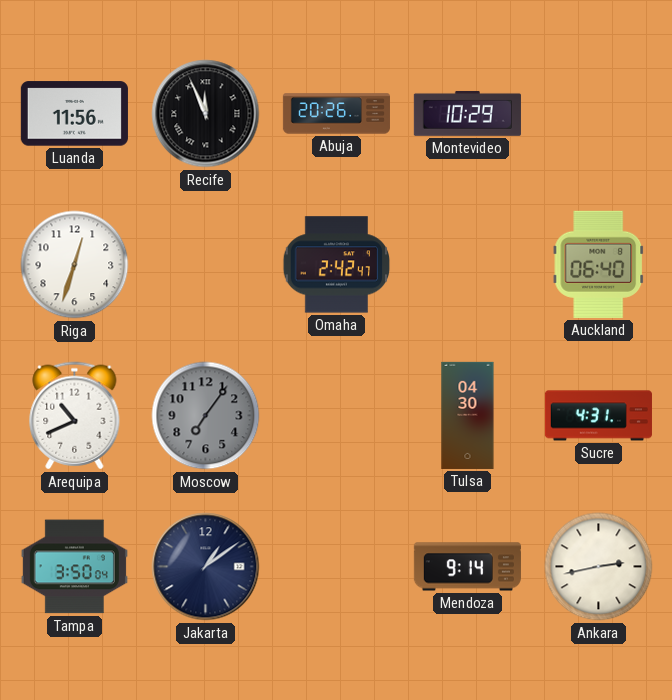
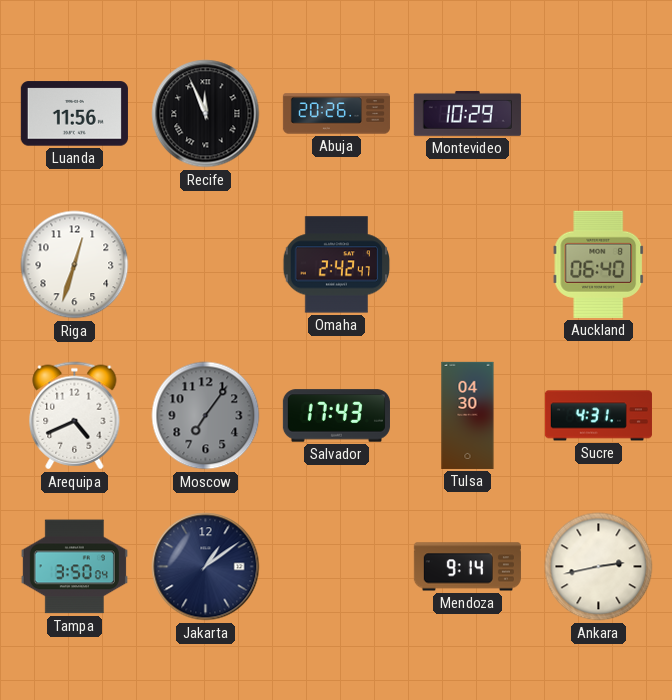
Arequipa: 10:41 -> 4:41 (75, 416)
Salvador: none -> 17:43 (336, 416)
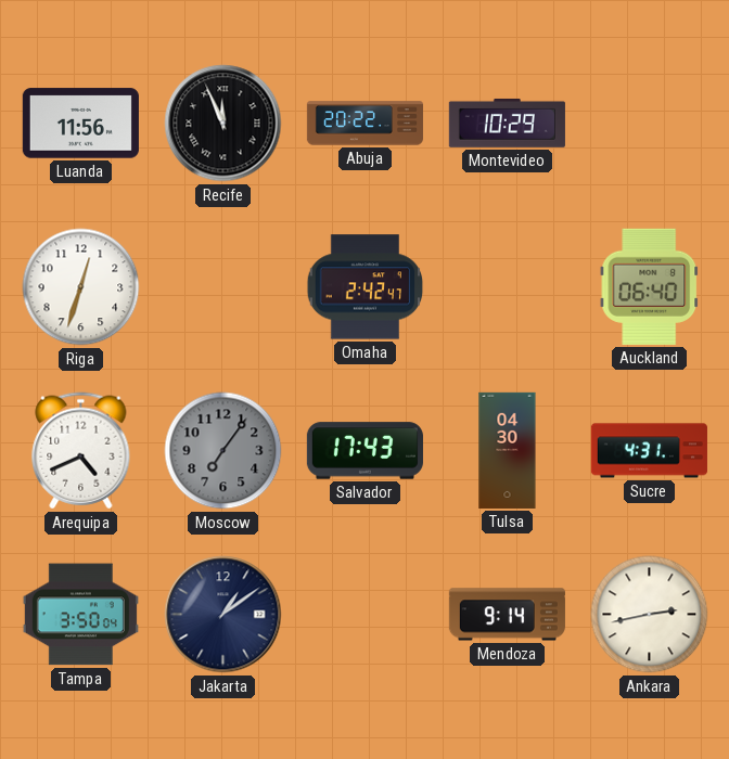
Abuja: 20:26 -> 20:22 (364, 124)
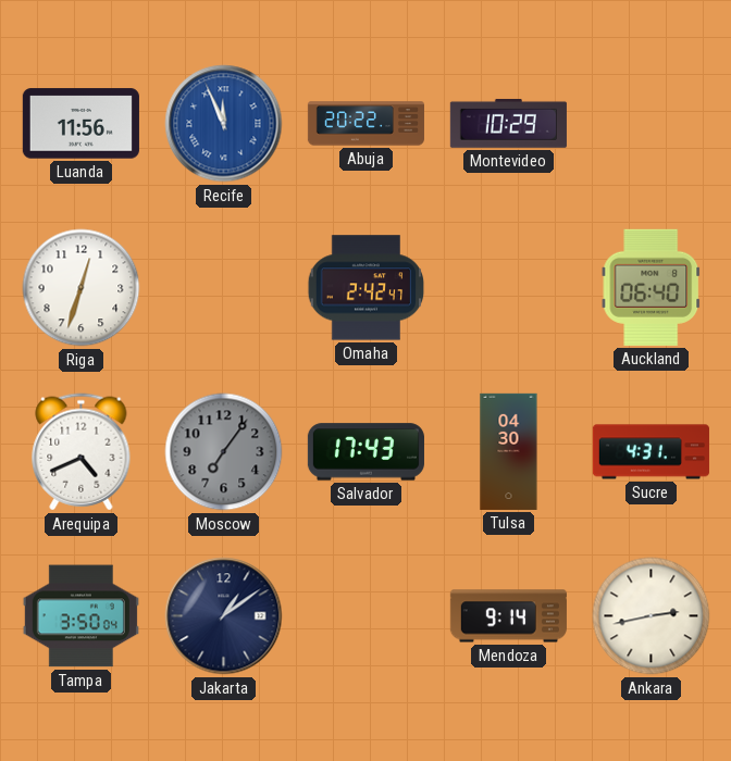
Recife dial: black -> blue (224, 124)
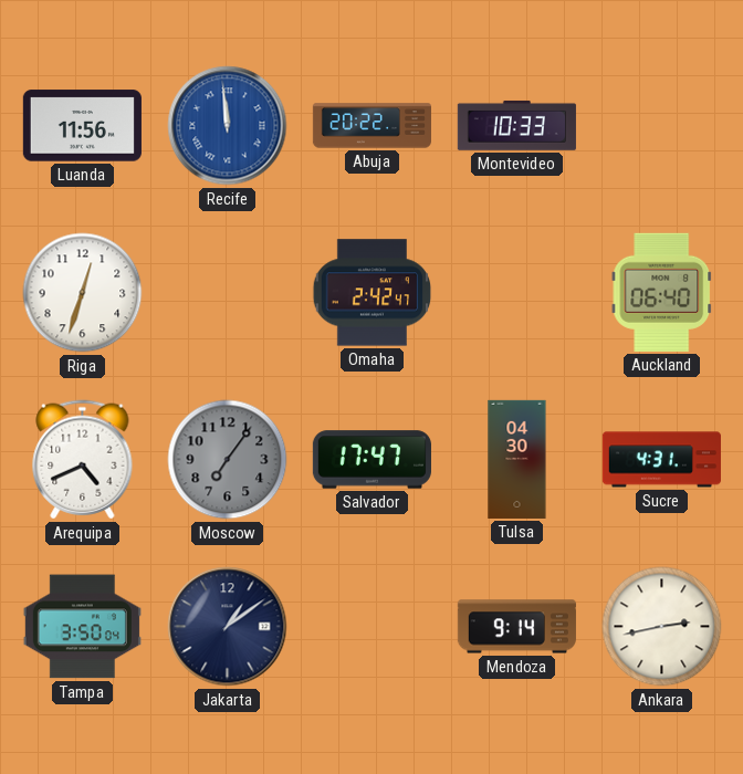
Recife: 11:56 -> 11:59 (228, 126)
Montevideo: 10:29 -> 10:33 (516, 125)
Salvador: 17:43 -> 17:47 (371, 460)
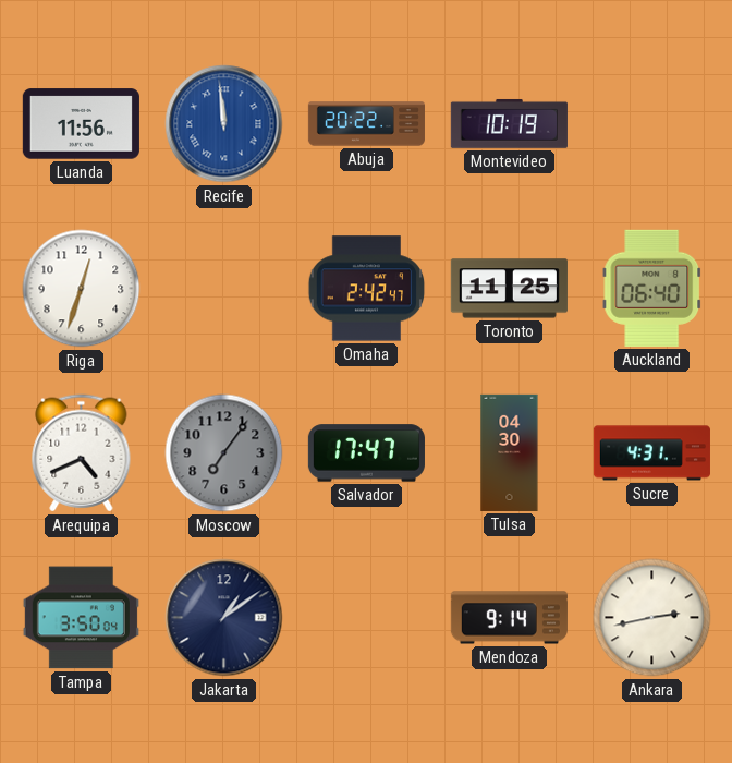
Montevideo: 10:33 -> 10:19 (509, 123)
Toronto: none -> 11:25 (509, 289)
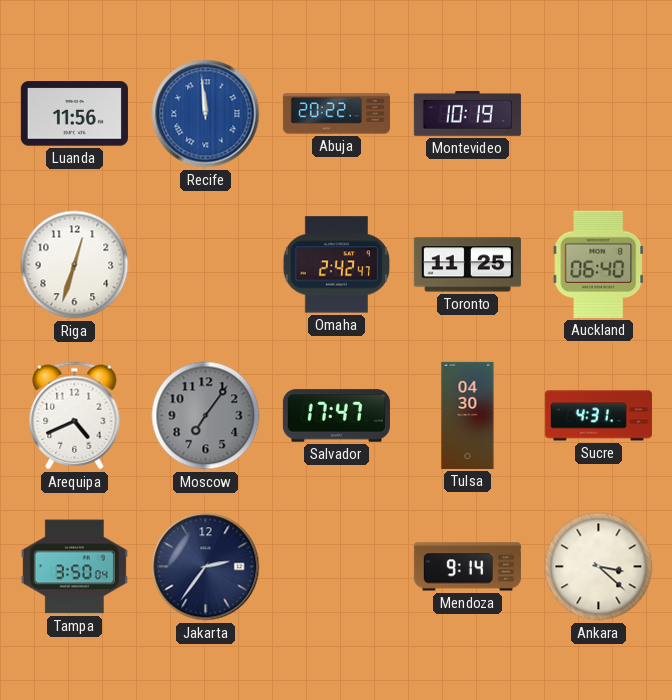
Jakarta: 1:09 -> 2:36 (206, 567)
Ankara: 2:43 -> 3:22 (599, 567)
